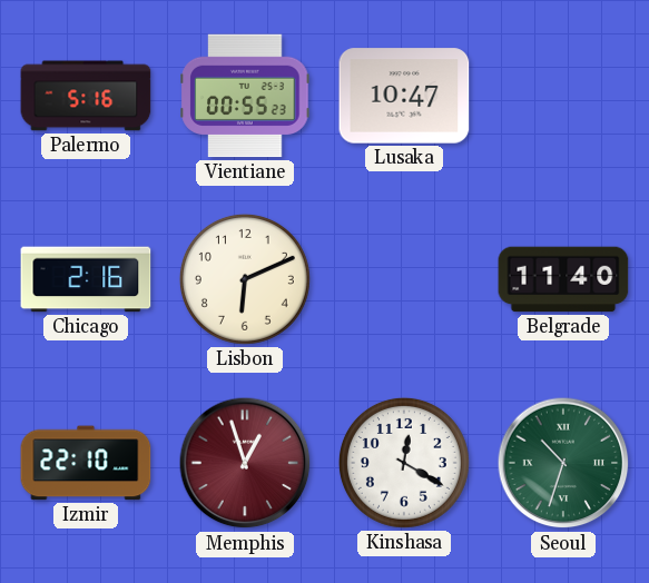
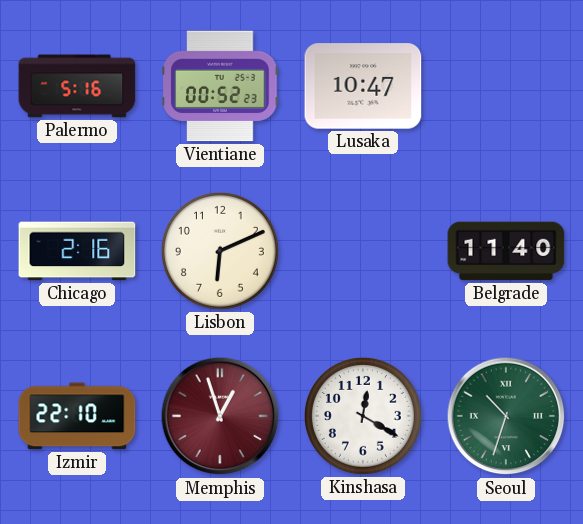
Vientiane: 00:55 -> 00:52 (220, 86)
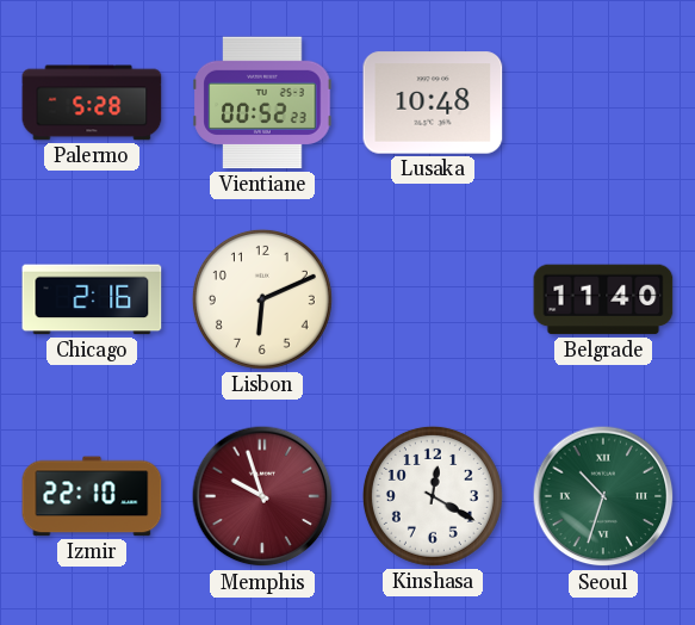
Palermo: 5:16 -> 5:28 (92, 103)
Lusaka: 10:47 -> 10:48 (433, 103)
Memphis: 12:57 -> 9:57 (262, 496)
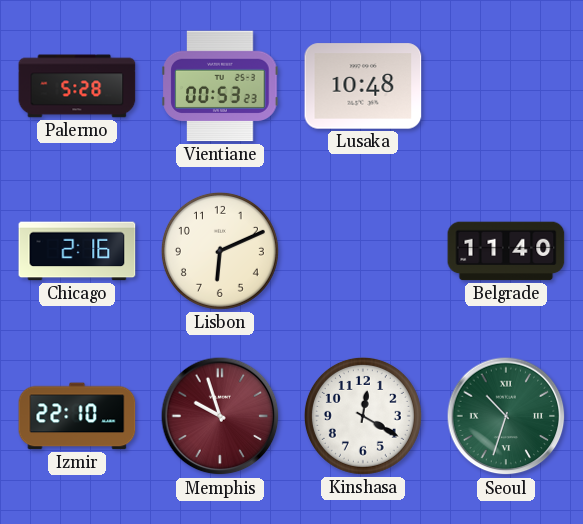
Vientiane: 00:52 -> 00:53 (220, 86)
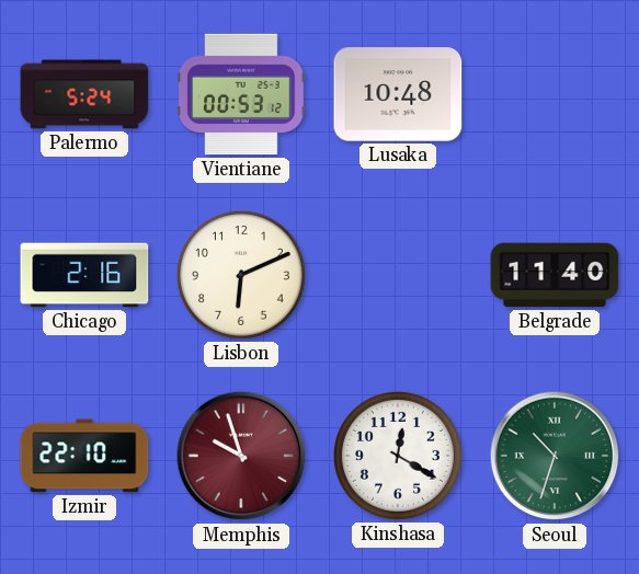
Palermo: 5:28 -> 5:24 (84, 94)
Vientiane: 00:53:23 -> 00:53:12 (241, 94)
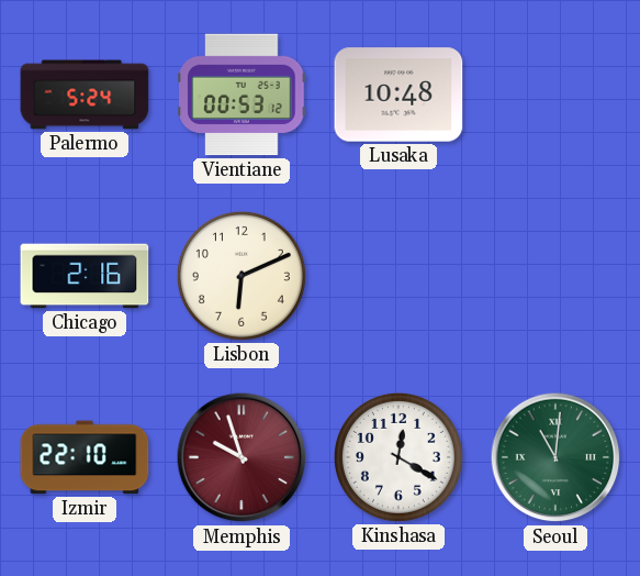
Belgrade: 11:40 -> none (555, 275)
Seoul: 10:33 -> 11:01 (555, 457)
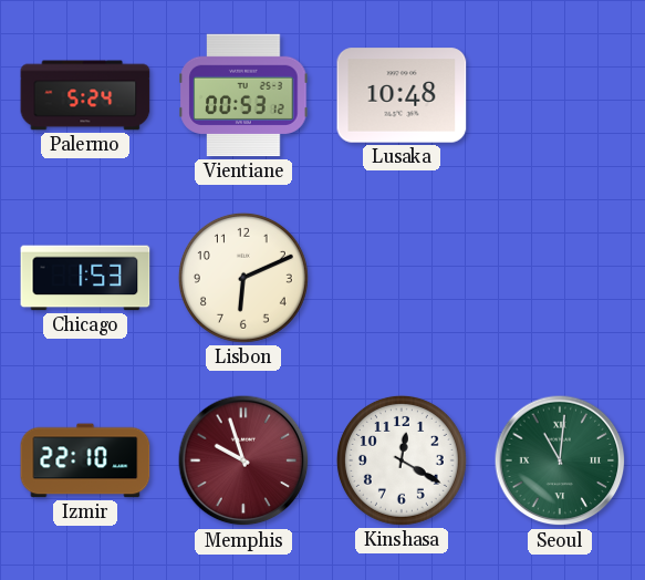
Chicago: 2:16 -> 1:53 (85, 278)
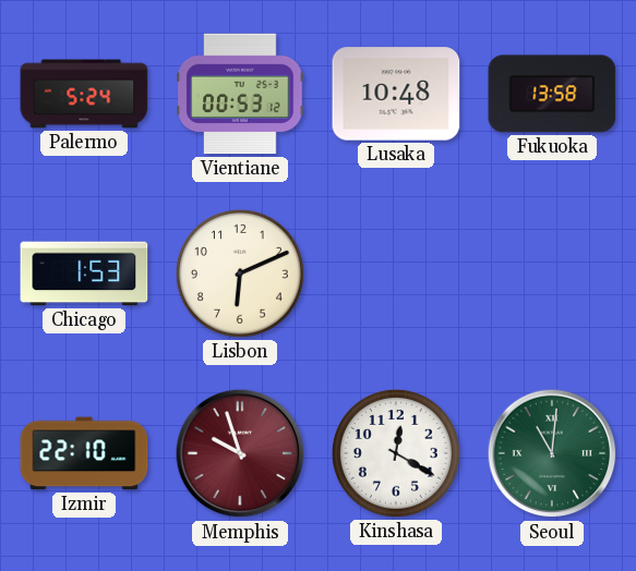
Fukuoka: none -> 13:58 (552, 94)
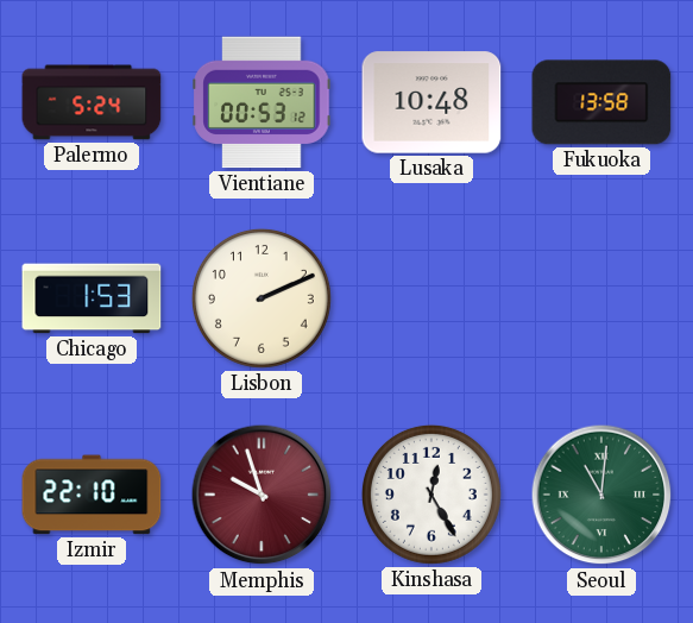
Lisbon: 6:11 -> 2:11 (262, 298)
Kinshasa: 12:20 -> 12:25 (431, 495)
